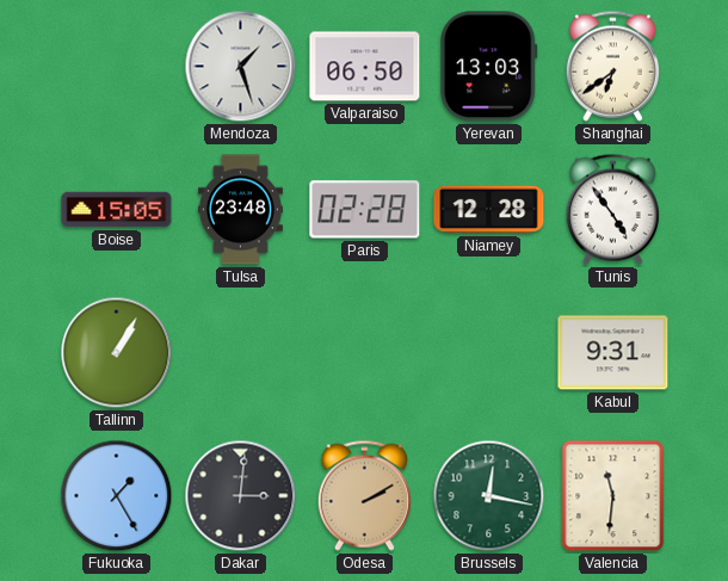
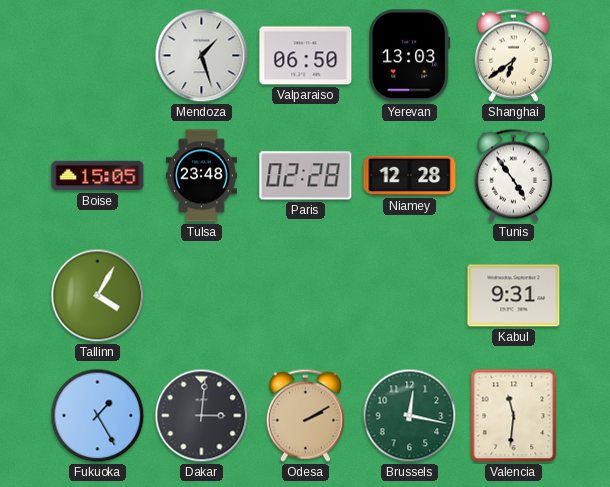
Tallinn: 1:05 -> 4:05 (98, 296)
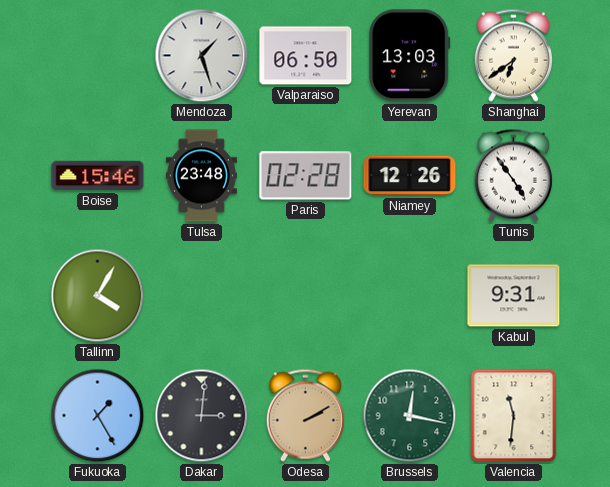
Boise: 15:05 -> 15:46 (98, 176)
Niamey: 12:28 -> 12:26 (410, 176)
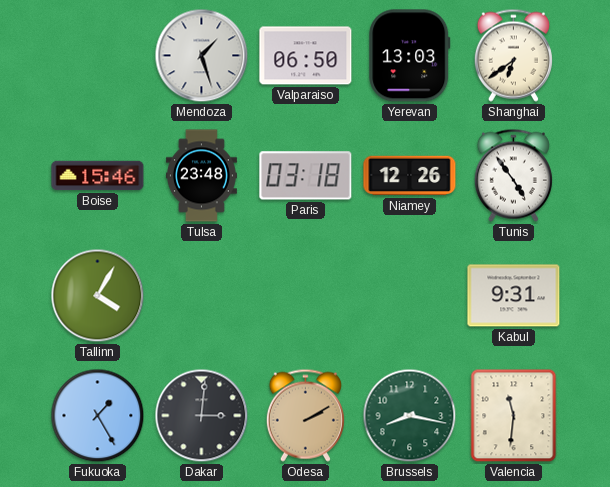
Paris: 02:28 -> 03:18 (306, 176)
Brussels: 12:17 -> 8:17 (410, 416)
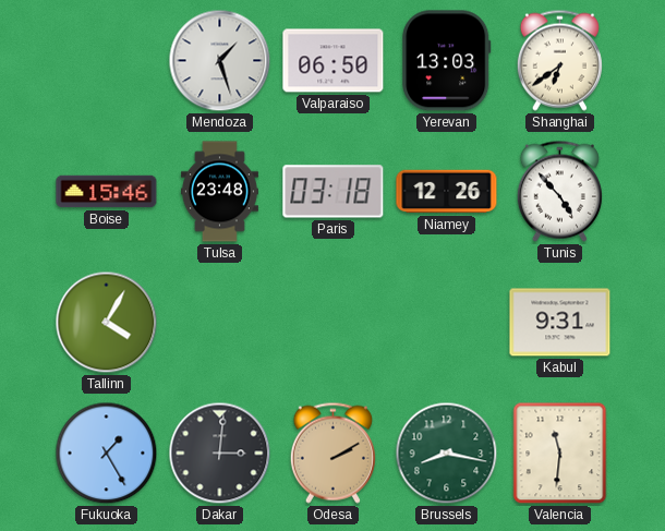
Tunis: 4:54 -> 4:53 (559, 191)
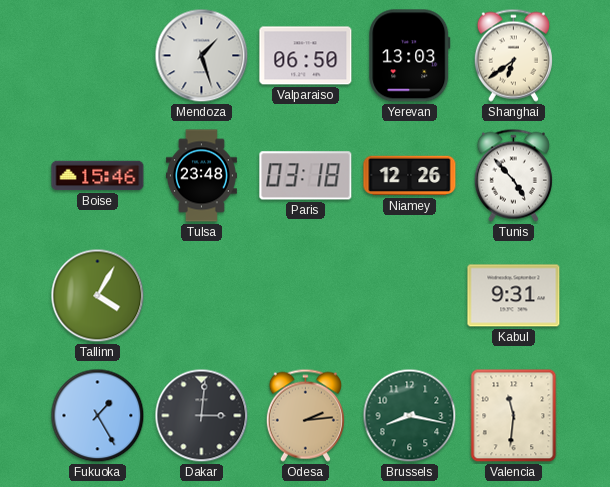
Odesa: 2:10 -> 2:14 (305, 415)
